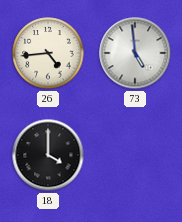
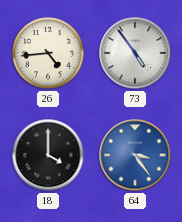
73: 4:59 -> 4:54 (135, 53)
64: none -> 3:24 (135, 155)
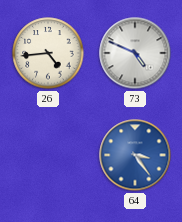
73: 4:54 -> 4:49 (135, 53)
18: 4:00 -> none (48, 155)
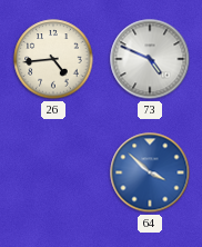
64: 3:24 -> 3:52 (150, 172)
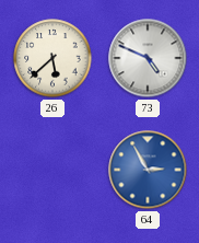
26: 4:44 -> 5:38 (52, 58)
64: 3:52 -> 2:55 (148, 170)
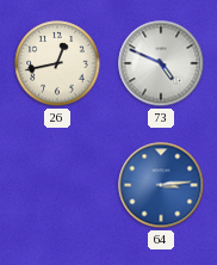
26: 5:38 -> 12:43 (57, 63)
64: 2:55 -> 3:14 (161, 185)
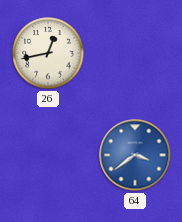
73: 4:49 -> none (161, 63)
64: 3:14 -> 3:39 (135, 155)
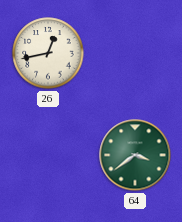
64 dial: blue -> green (135, 155)
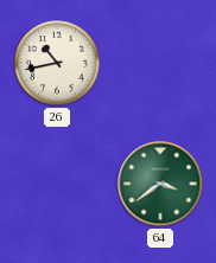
26: 12:43 -> 10:43 (57, 63)
